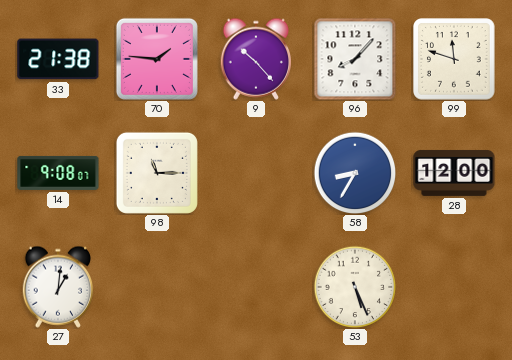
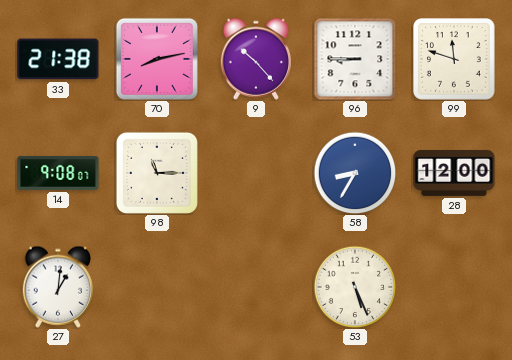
70: 1:46 -> 8:13 (157, 59)
96: 8:07 -> 8:45 (355, 59)
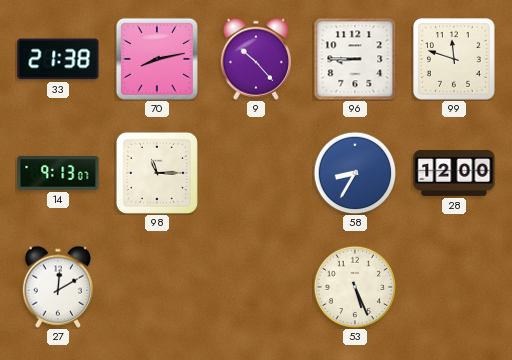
14: 9:08 -> 9:13 (58, 173)
27: 1:01 -> 12:10 (57, 287)
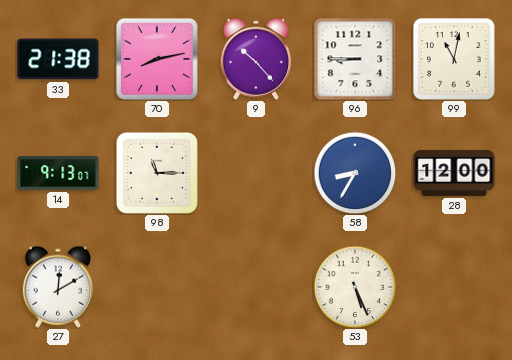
99: 11:48 -> 11:02 (455, 60)
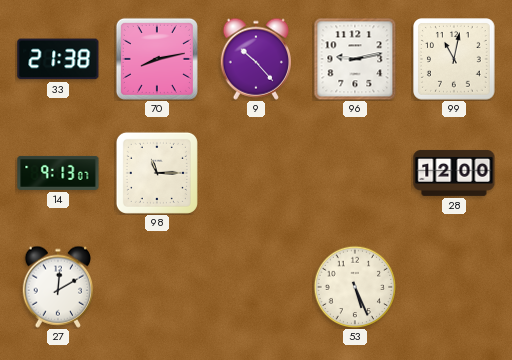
96: 8:45 -> 9:13 (355, 59)
58: 8:35 -> none (355, 173)
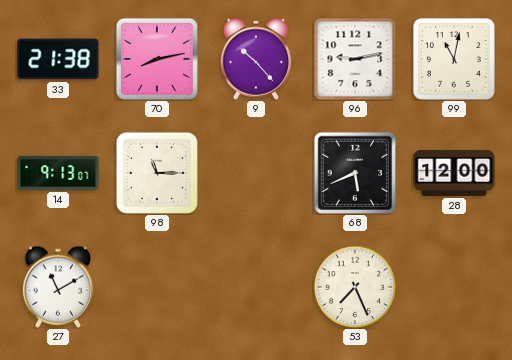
68: none -> 5:41 (354, 172)
27: 12:10 -> 11:10 (57, 287)
53: 5:26 -> 7:26 (355, 287)
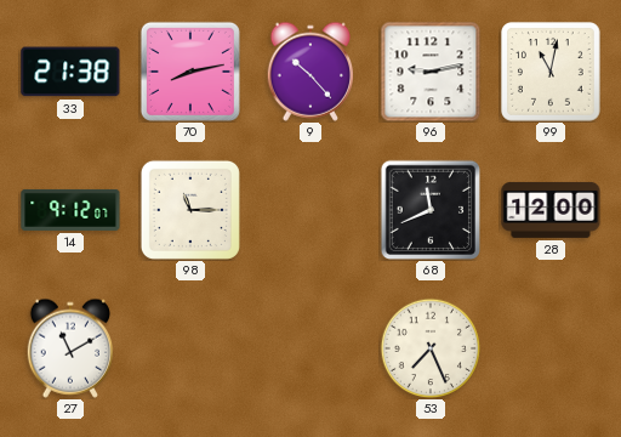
14: 9:13 -> 9:12 (70, 210)
68: 5:41 -> 11:41 (429, 209)
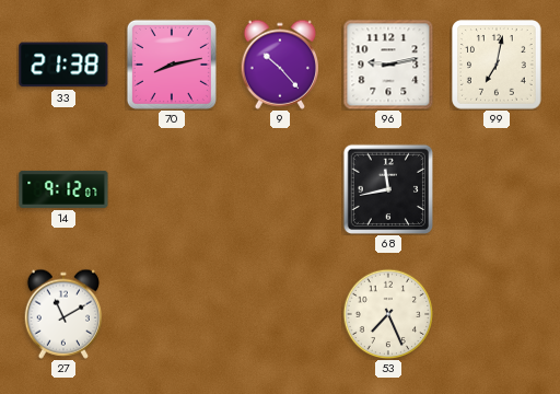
99: 11:02 -> 7:02 (498, 66)
98: 11:15 -> none (190, 210)
68: 11:41 -> 11:43 (387, 188)
28: 12:00 -> none (551, 210)
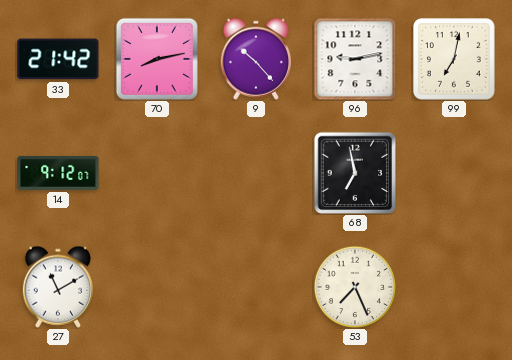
33: 21:38 -> 21:42 (58, 59)
68: 11:43 -> 6:58 (354, 172)
